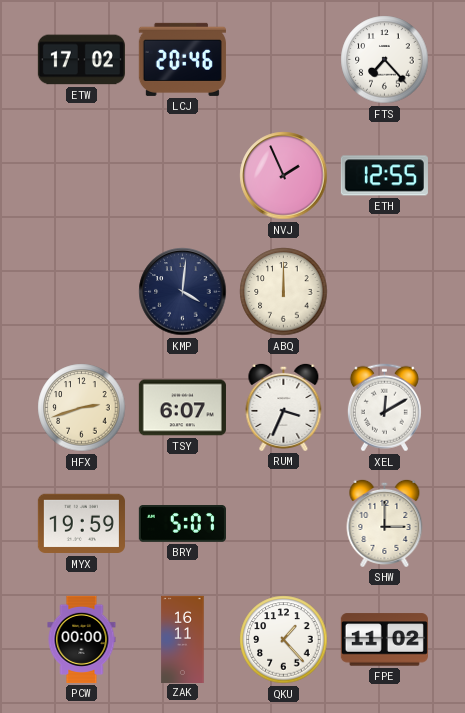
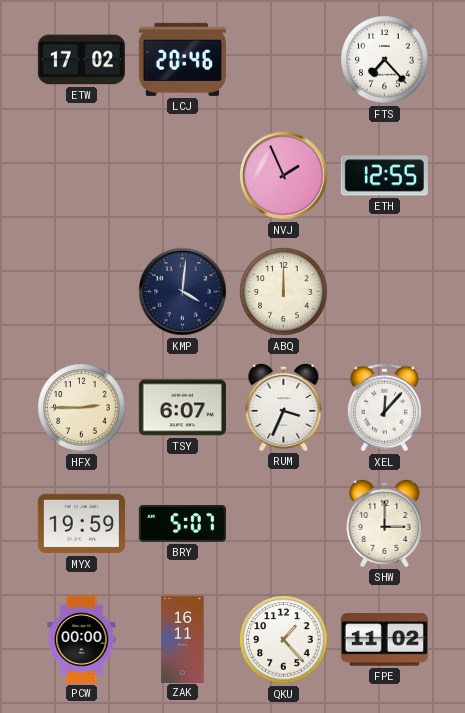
HFX: 2:42 -> 2:45 (82, 408)
XEL: 12:10 -> 12:07 (384, 408)
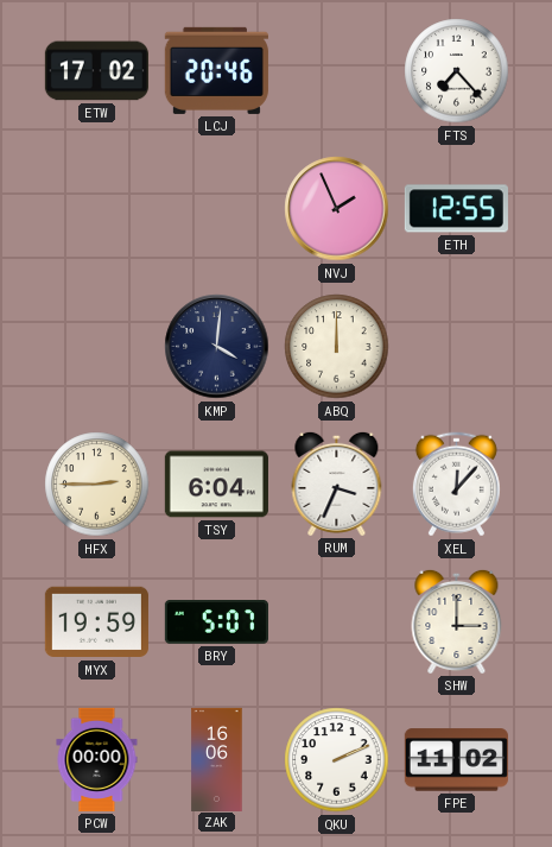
TSY: 6:07 -> 6:04 (216, 485)
ZAK: 16:11 -> 16:06 (217, 759)
QKU: 1:23 -> 2:11 (337, 760)
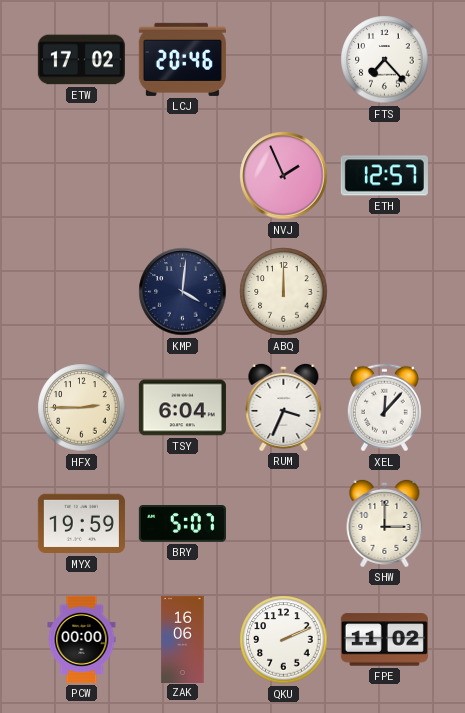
ETH: 12:55 -> 12:57 (384, 176)
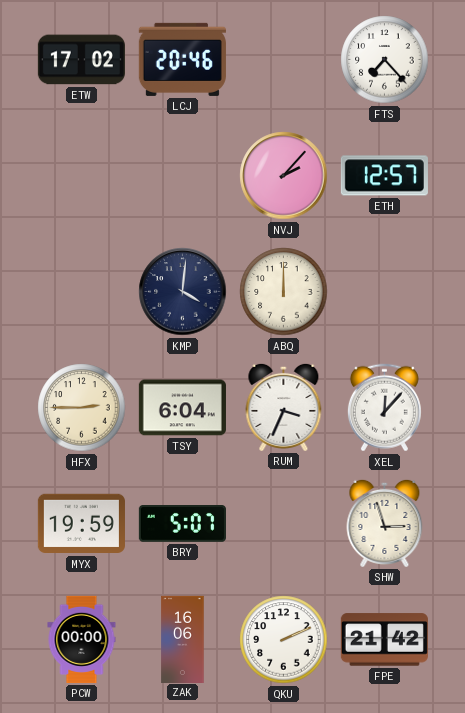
NVJ: 1:56 -> 2:07 (284, 176)
SHW: 3:00 -> 2:57 (385, 523)
FPE: 11:02 -> 21:42 (384, 640)
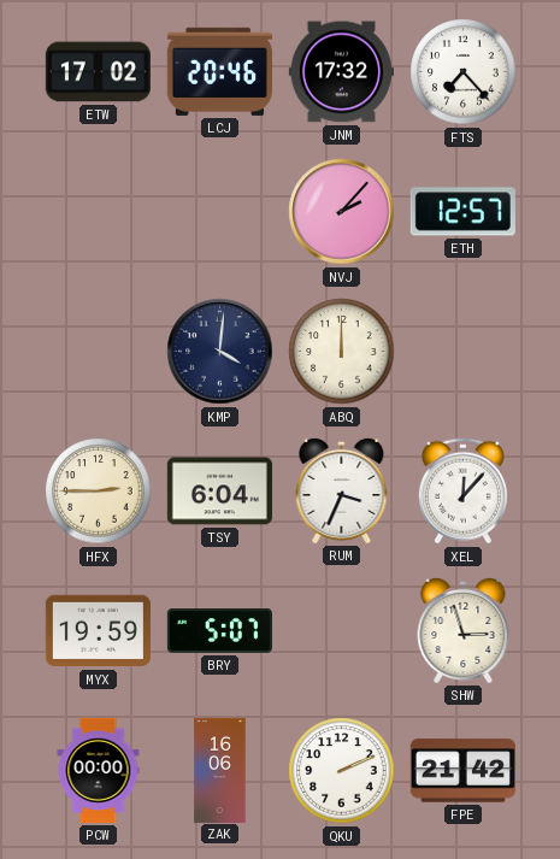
JNM: none -> 17:32 (341, 72)
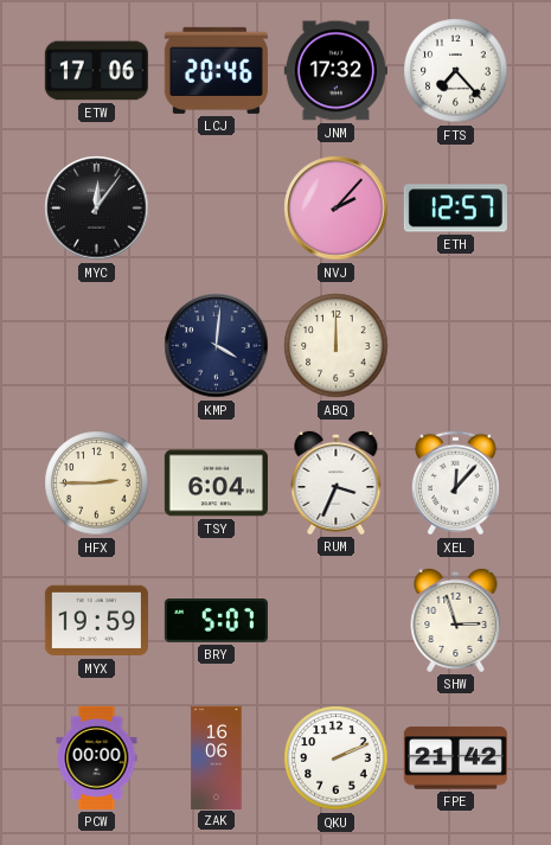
ETW: 17:02 -> 17:06 (96, 71)
MYC: none -> 12:06 (97, 209)
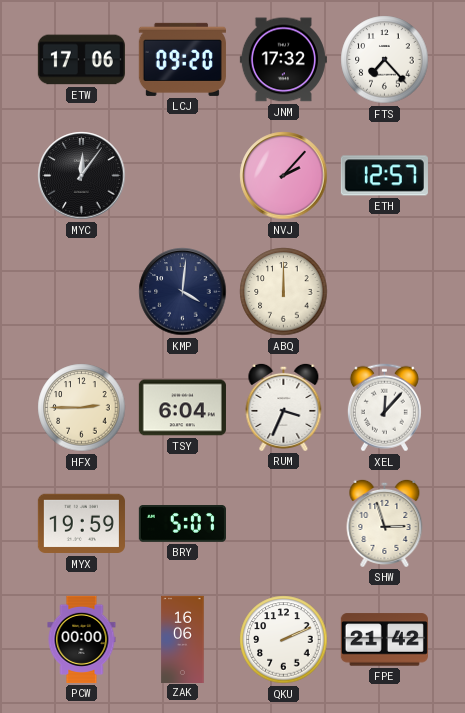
LCJ: 20:46 -> 09:20 (182, 59)
